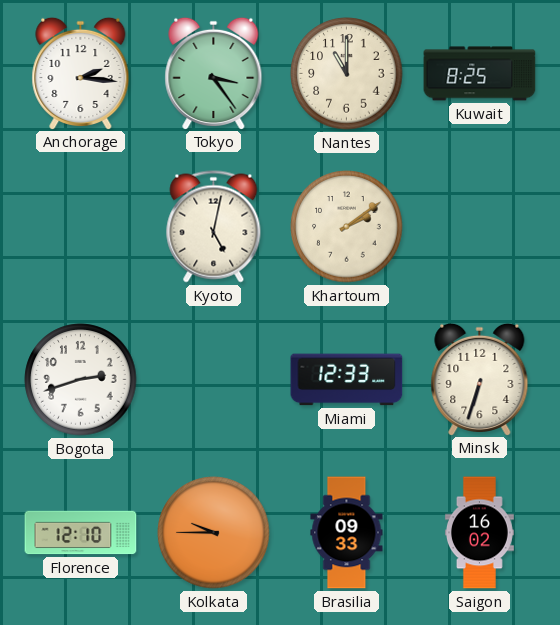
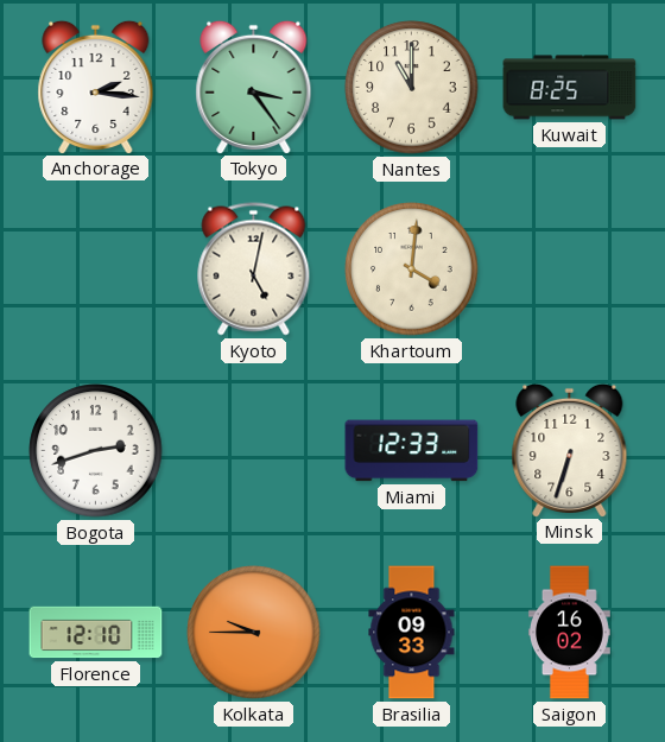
Khartoum: 2:09 -> 4:01 (412, 269)
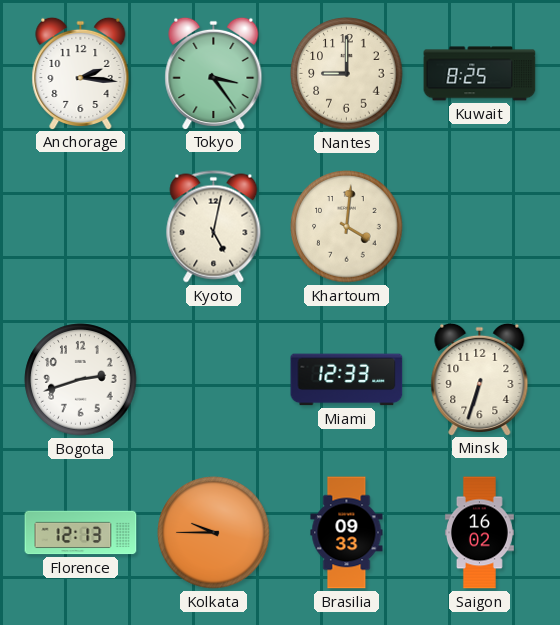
Nantes: 11:00 -> 9:00 (347, 74)
Florence: 12:10 -> 12:13 (81, 533)
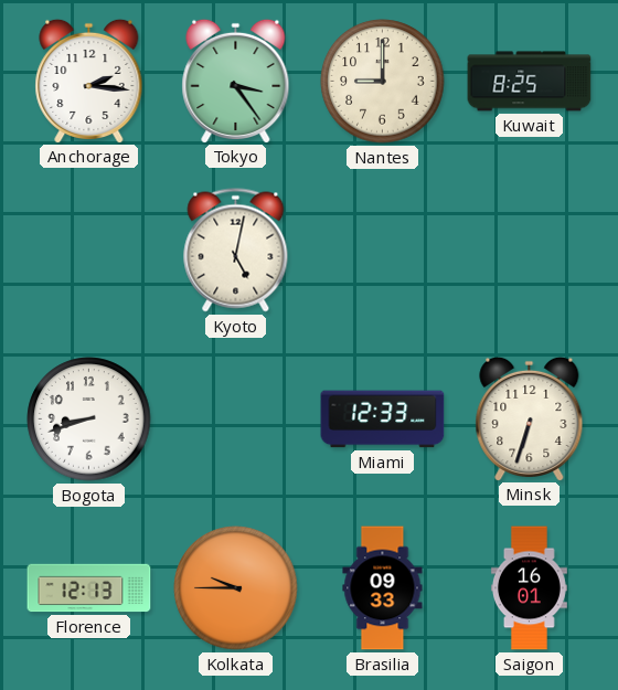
Khartoum: 4:01 -> none (347, 227)
Bogota: 2:42 -> 8:42 (89, 420)
Saigon: 16:02 -> 16:01 (529, 588)
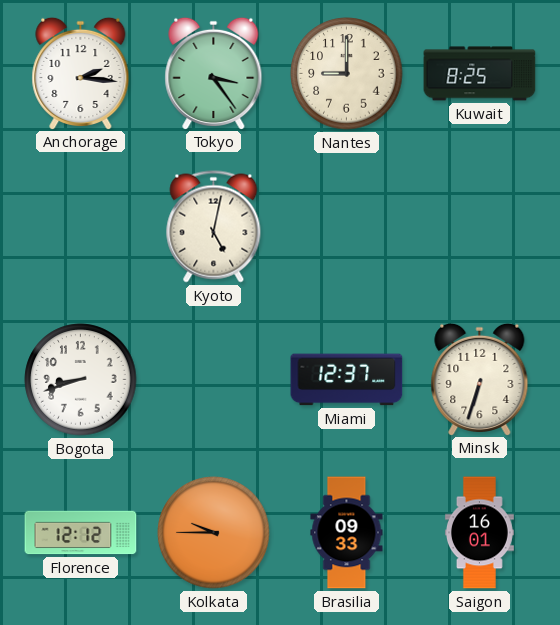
Miami: 12:33 -> 12:37 (347, 380)
Florence: 12:13 -> 12:12 (81, 533)
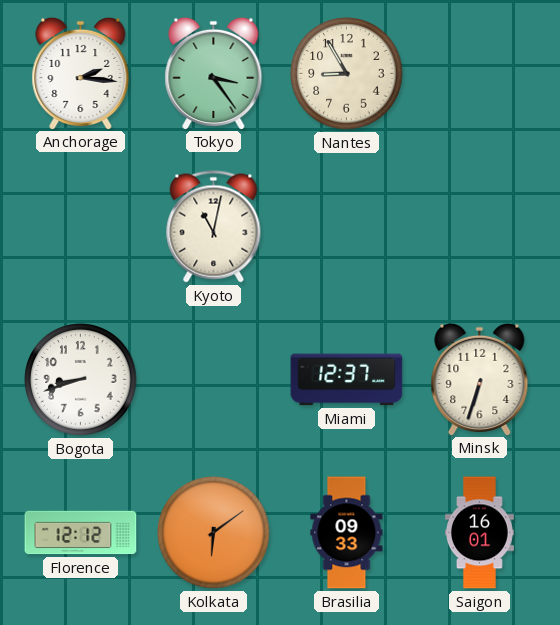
Nantes: 9:00 -> 8:55 (347, 74)
Kuwait: 8:25 -> none (480, 74)
Kyoto: 5:02 -> 11:02 (214, 227)
Kolkata: 9:45 -> 6:09 (214, 533)
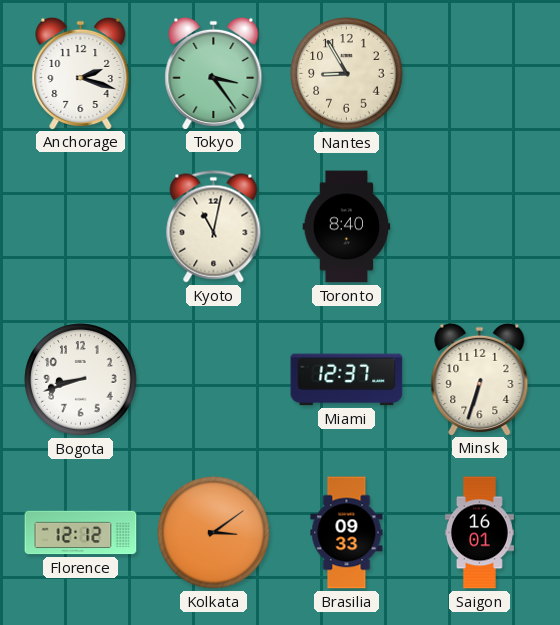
Anchorage: 2:16 -> 2:18 (81, 73)
Toronto: none -> 8:40 (347, 227)
Kolkata: 6:09 -> 3:09 (214, 533)
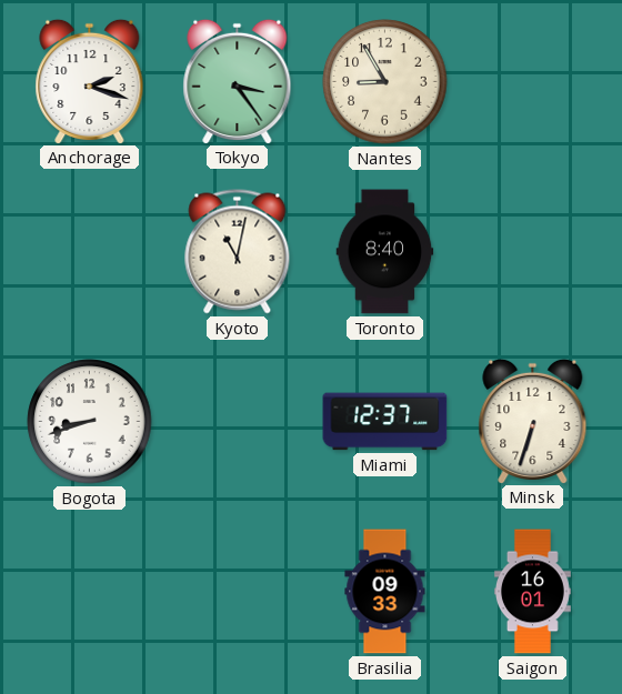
Florence: 12:12 -> none (81, 533)
Kolkata: 3:09 -> none (214, 533)
